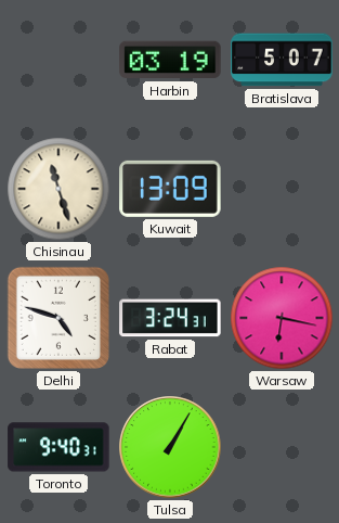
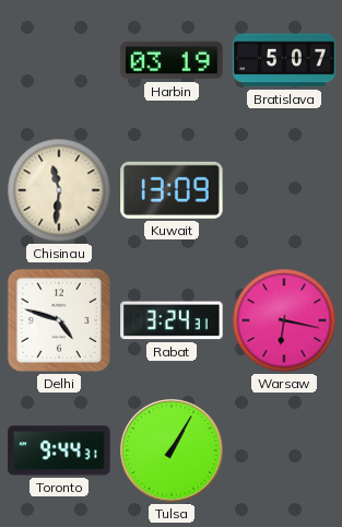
Chisinau: 11:27 -> 11:31 (59, 190)
Toronto: 9:40 -> 9:44 (59, 450)
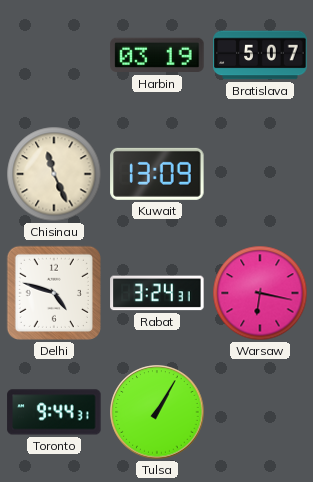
Chisinau: 11:31 -> 11:26 (54, 174)
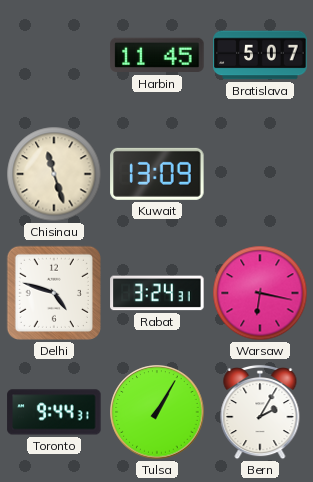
Harbin: 03:19 -> 11:45 (157, 55)
Chisinau: 11:26 -> 11:27 (54, 174)
Bern: none -> 2:05 (260, 412)
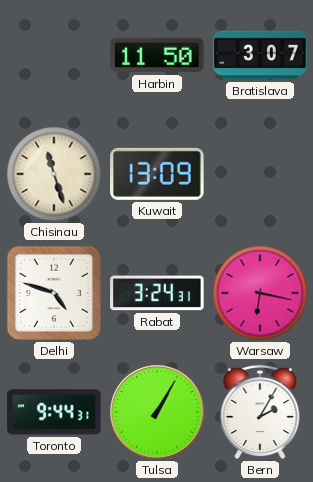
Harbin: 11:45 -> 11:50 (157, 55)
Bratislava: 5:07 -> 3:07 (260, 55)
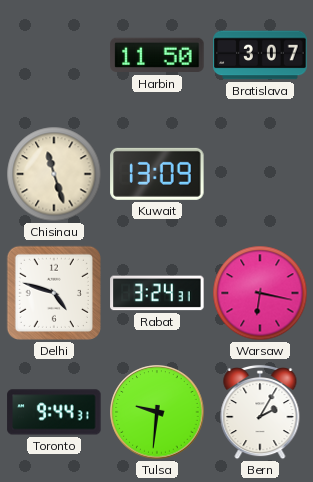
Tulsa: 1:05 -> 9:31 (157, 412)
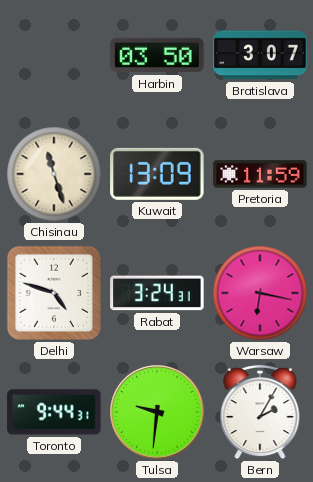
Harbin: 11:50 -> 03:50 (157, 55)
Pretoria: none -> 11:59 (260, 174)
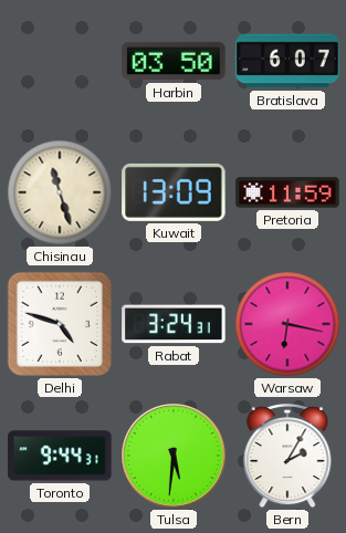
Bratislava: 3:07 -> 6:07 (287, 61)
Tulsa: 9:31 -> 5:31 (174, 456)
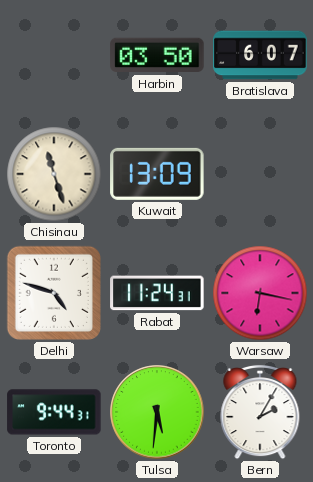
Pretoria: 11:59 -> none (287, 192)
Rabat: 3:24 -> 11:24 (157, 293)
